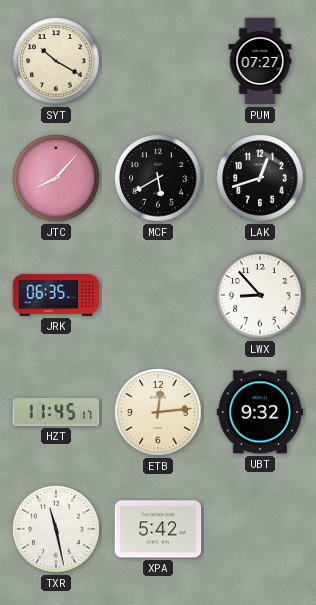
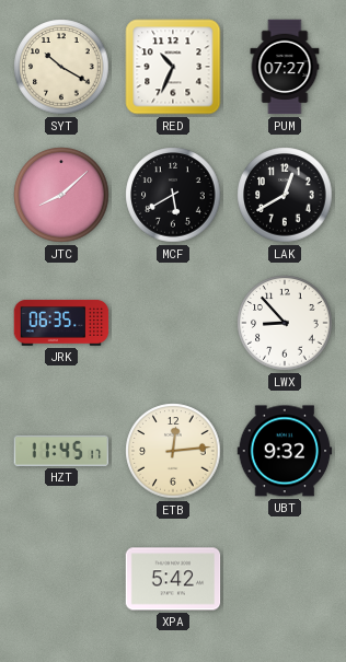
RED: none -> 10:34 (173, 67)
JTC: 8:07 -> 8:08 (61, 195)
LAK: 12:42 -> 12:40 (285, 195)
TXR: 11:28 -> none (56, 529)
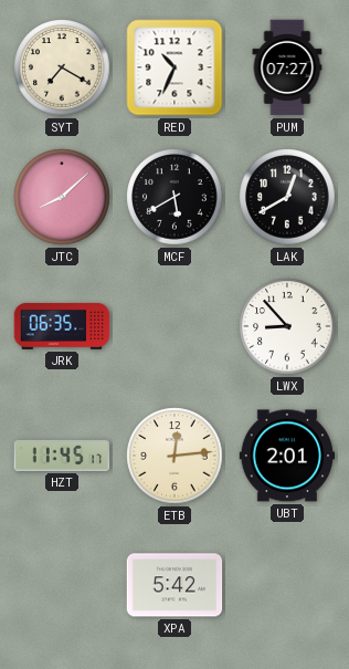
SYT: 10:20 -> 7:20 (62, 67)
UBT: 9:32 -> 2:01 (287, 456)
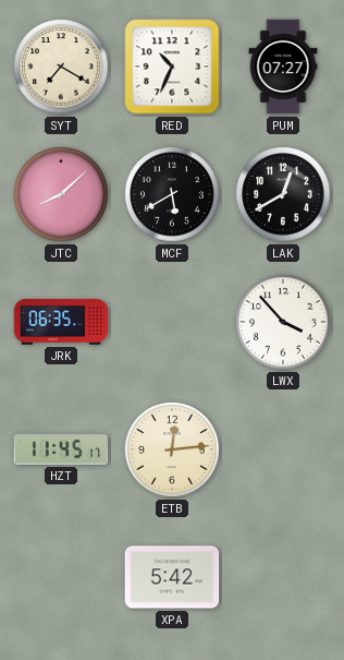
LWX: 8:53 -> 3:53 (283, 322)
UBT: 2:01 -> none (287, 456)
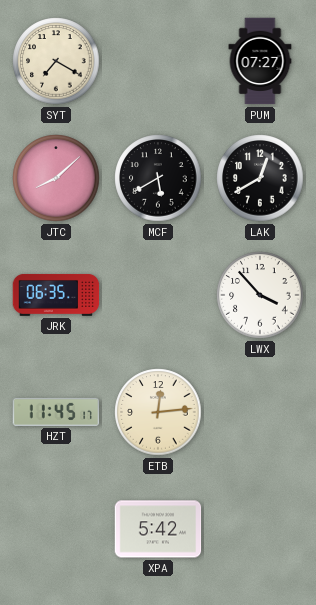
RED: 10:34 -> none (172, 67)
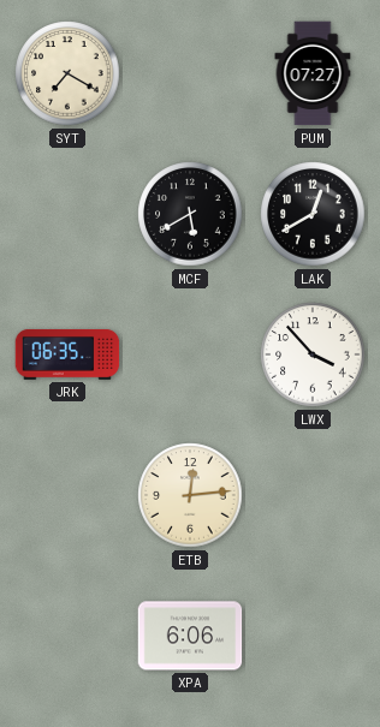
JTC: 8:08 -> none (56, 178)
HZT: 11:45 -> none (56, 412)
XPA: 5:42 -> 6:06 (190, 636)
